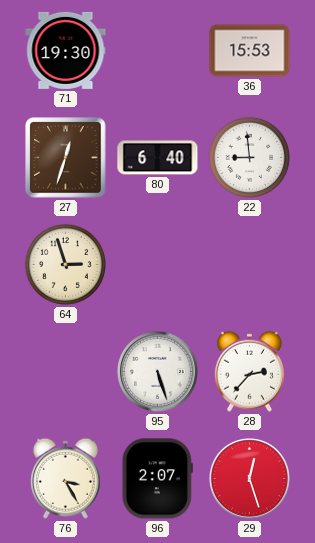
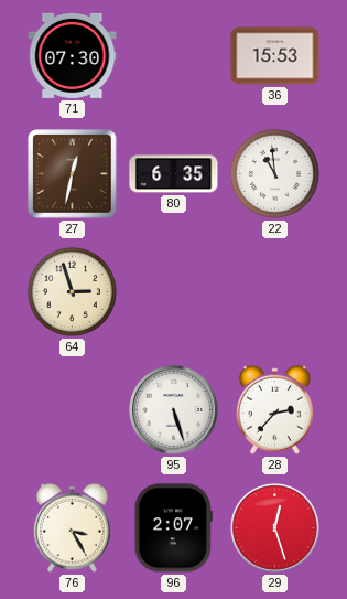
71: 19:30 -> 07:30 (73, 55)
27: 12:33 -> 12:32 (73, 174)
80: 6:40 -> 6:35 (174, 174)
22: 8:59 -> 10:59 (274, 173)
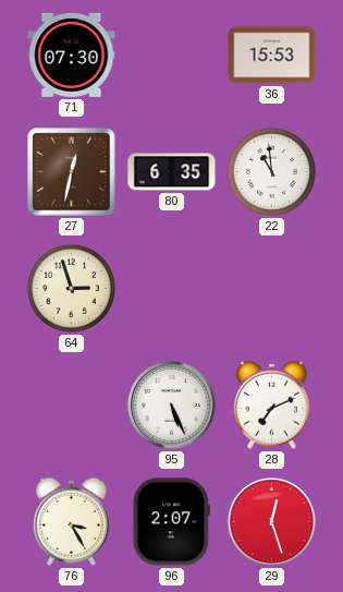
95: 5:27 -> 5:26 (171, 404)
28: 2:37 -> 7:11 (271, 404)
